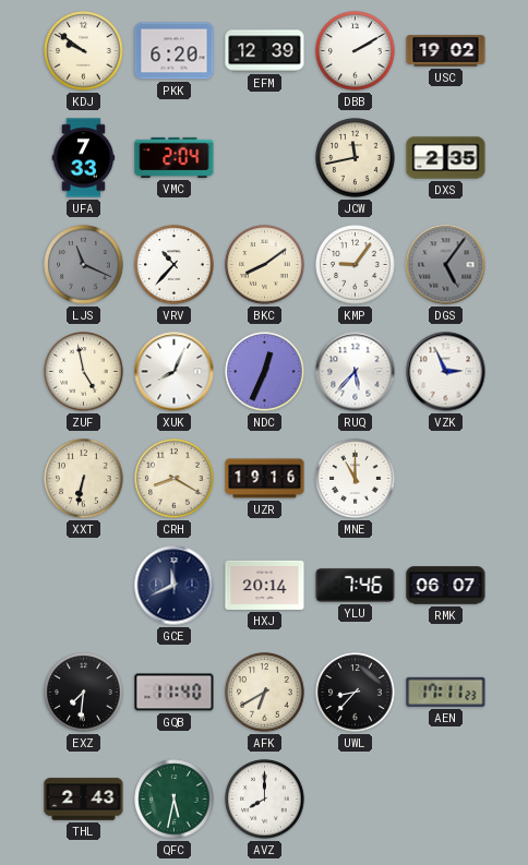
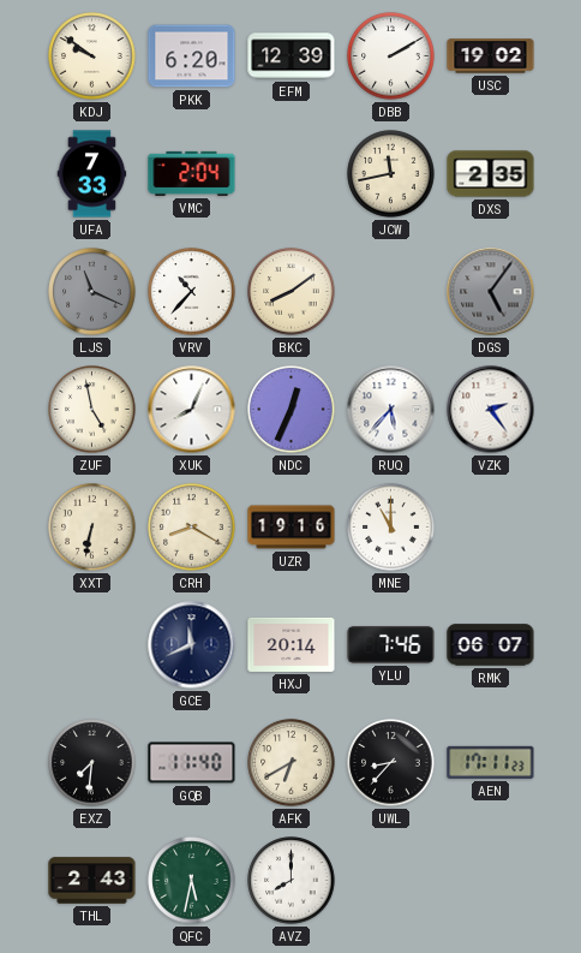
KMP: 9:06 -> none (356, 265)
VZK: 2:56 -> 2:24 (491, 410)
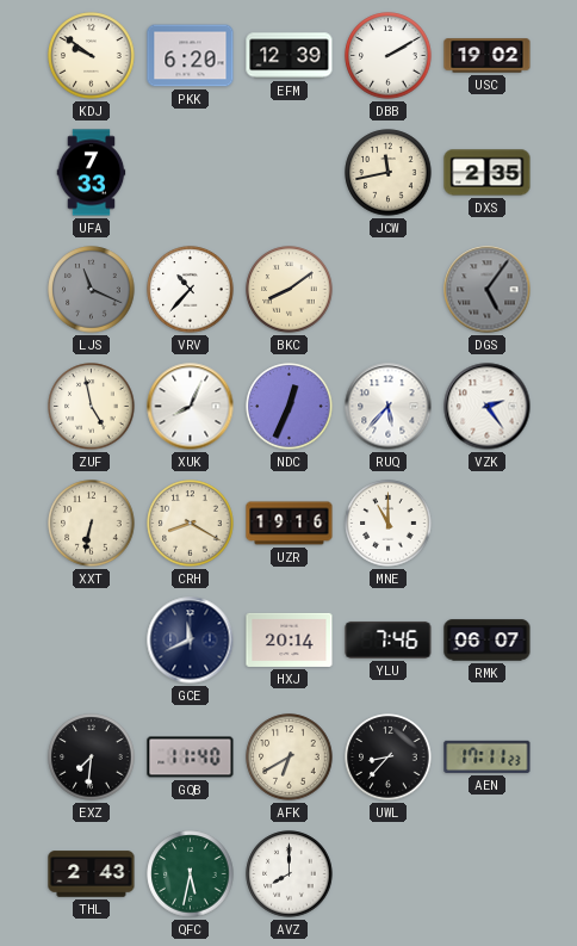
VMC: 2:04 -> none (192, 173)
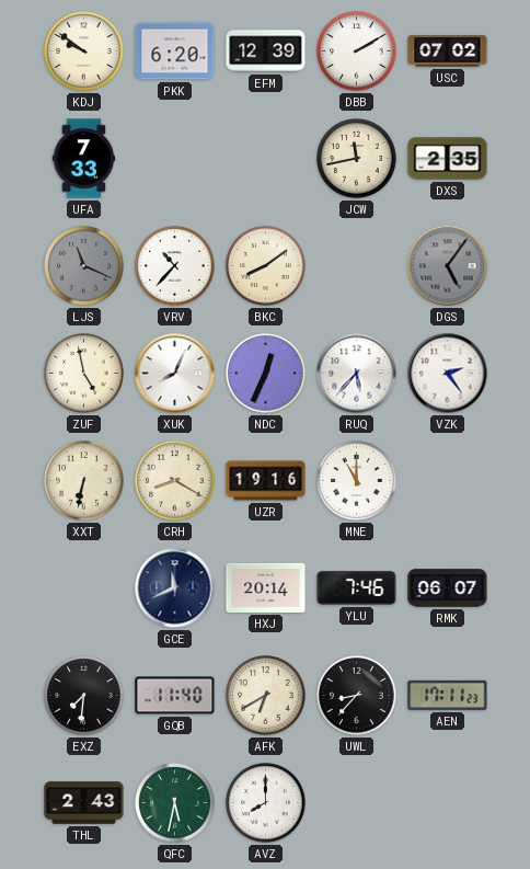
USC: 19:02 -> 07:02 (448, 52)
